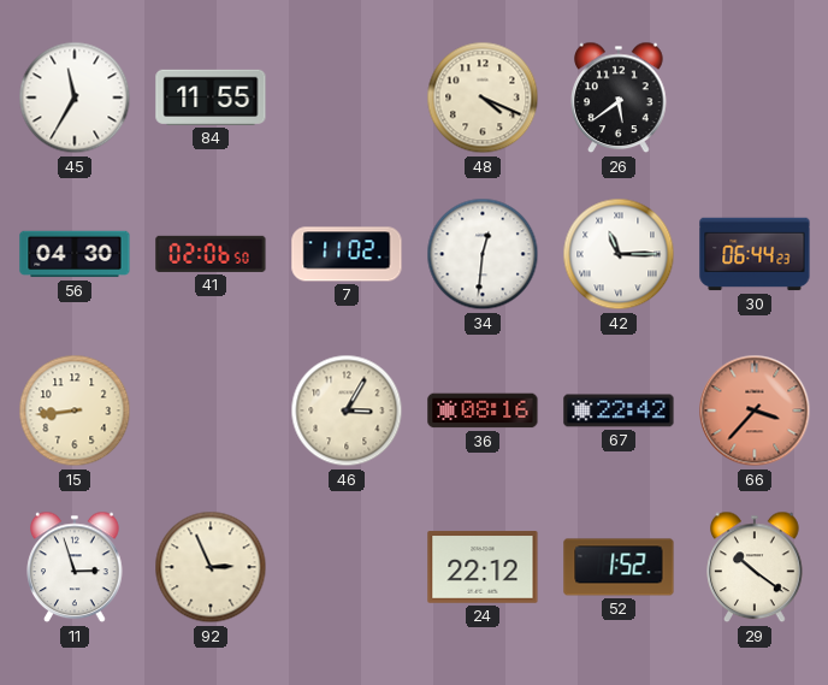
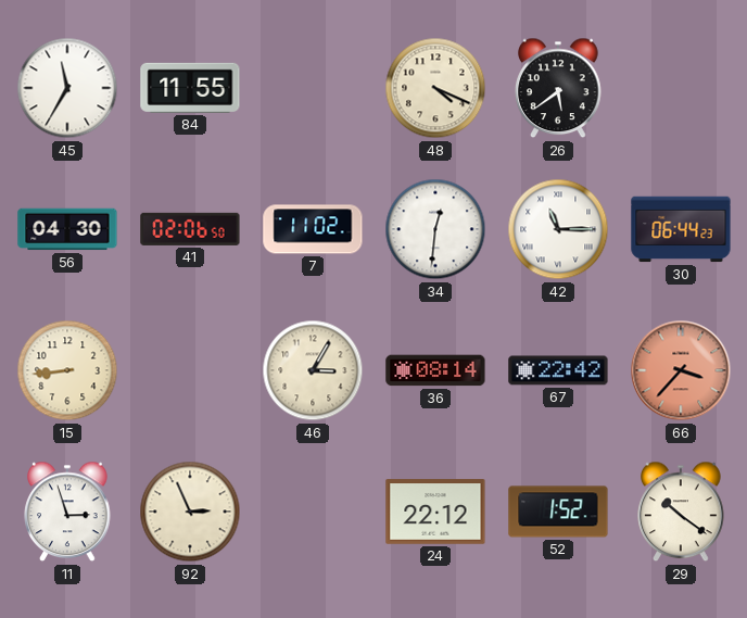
36: 08:16 -> 08:14 (435, 370)
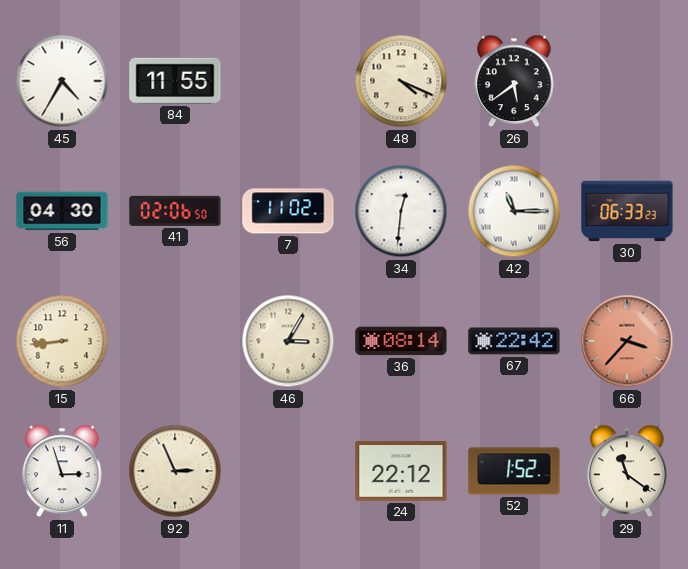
45: 11:35 -> 4:35 (62, 81)
30: 06:44 -> 06:33 (627, 211)
29: 10:21 -> 11:21 (627, 471)
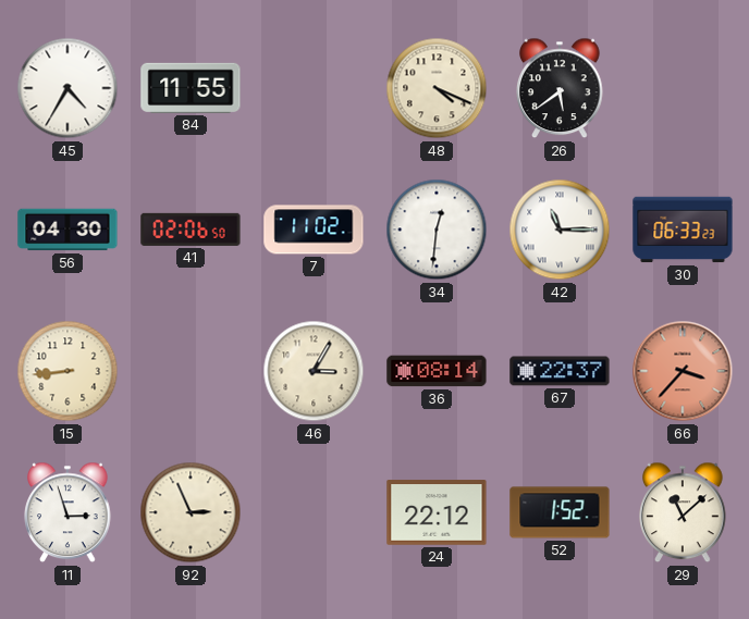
67: 22:42 -> 22:37 (560, 371)
29: 11:21 -> 11:08 (683, 512)
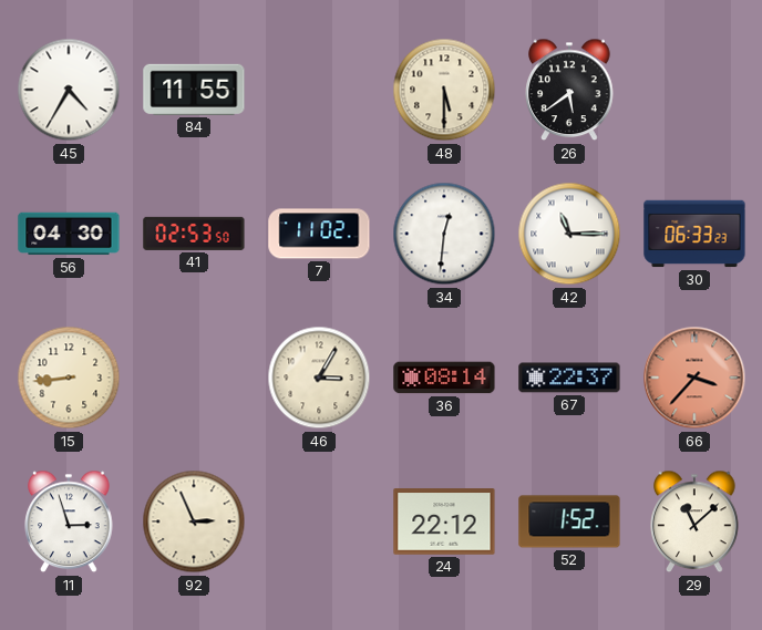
48: 4:19 -> 5:30 (444, 90)
41: 02:06 -> 02:53 (194, 234)
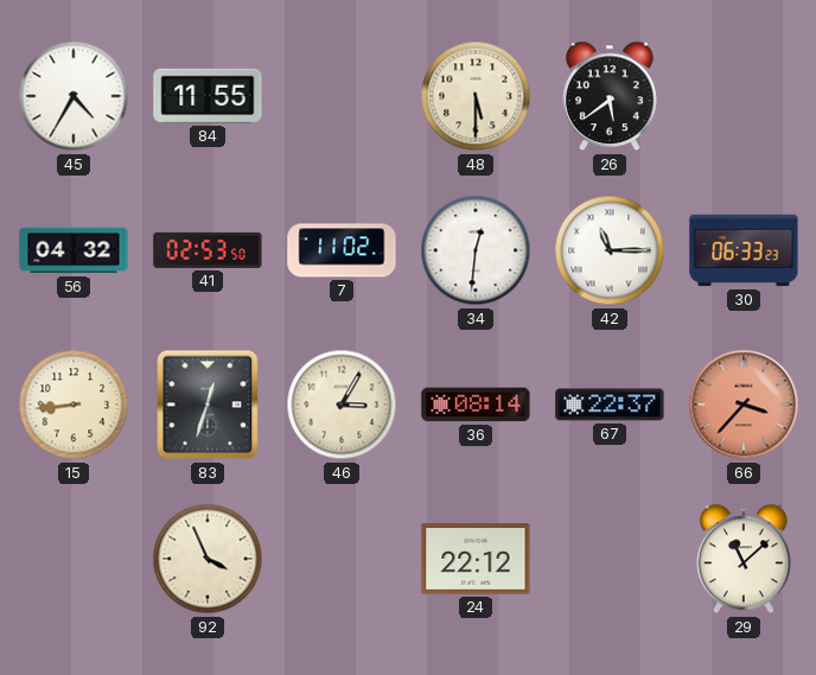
56: 04:30 -> 04:32 (74, 250)
83: none -> 12:33 (208, 405)
11: 2:57 -> none (69, 521)
92: 2:56 -> 3:56 (208, 559)
52: 1:52 -> none (569, 521)
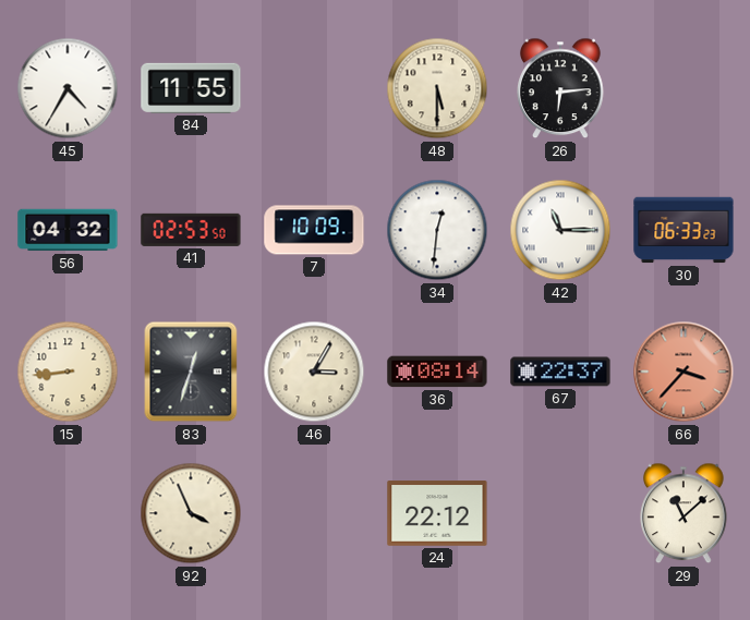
26: 5:39 -> 6:14 (560, 88)
7: 11:02 -> 10:09 (314, 230)
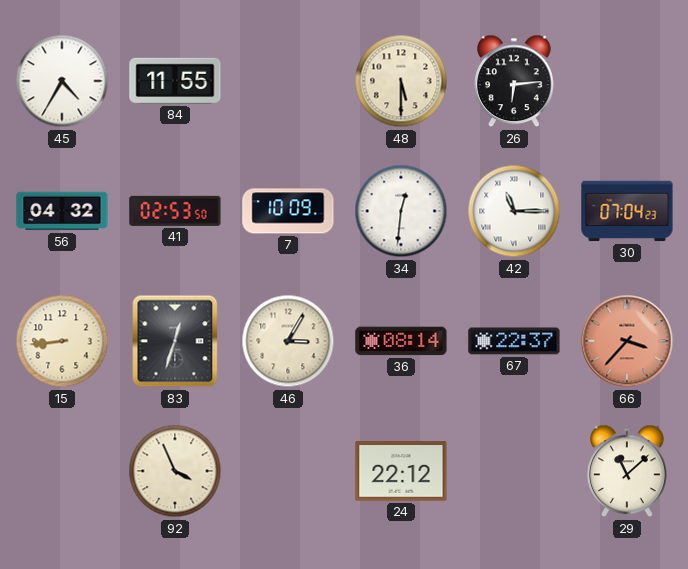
30: 06:33 -> 07:04 (627, 211)
